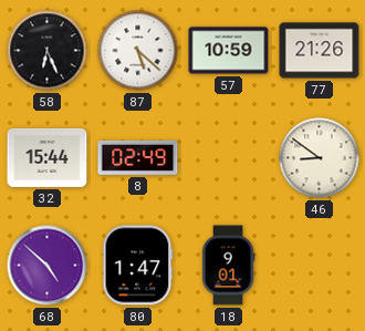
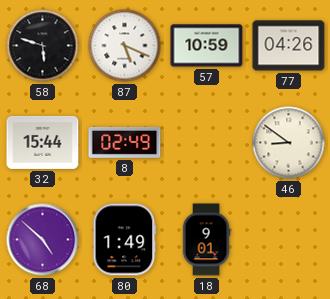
58: 6:26 -> 5:48 (43, 46)
87: 5:22 -> 5:19 (125, 46)
77: 21:26 -> 04:26 (289, 46)
80: 1:47 -> 1:49 (125, 240)
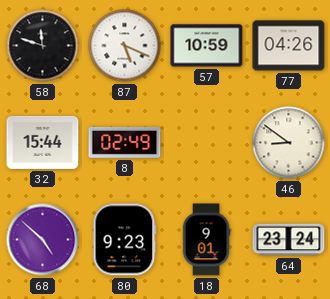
58: 5:48 -> 11:48 (43, 46)
80: 1:49 -> 9:23 (125, 240)
64: none -> 23:24 (289, 240)
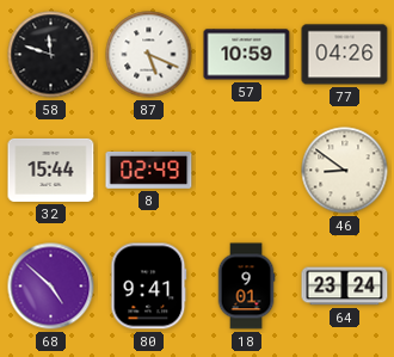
80: 9:23 -> 9:41 (149, 287)
